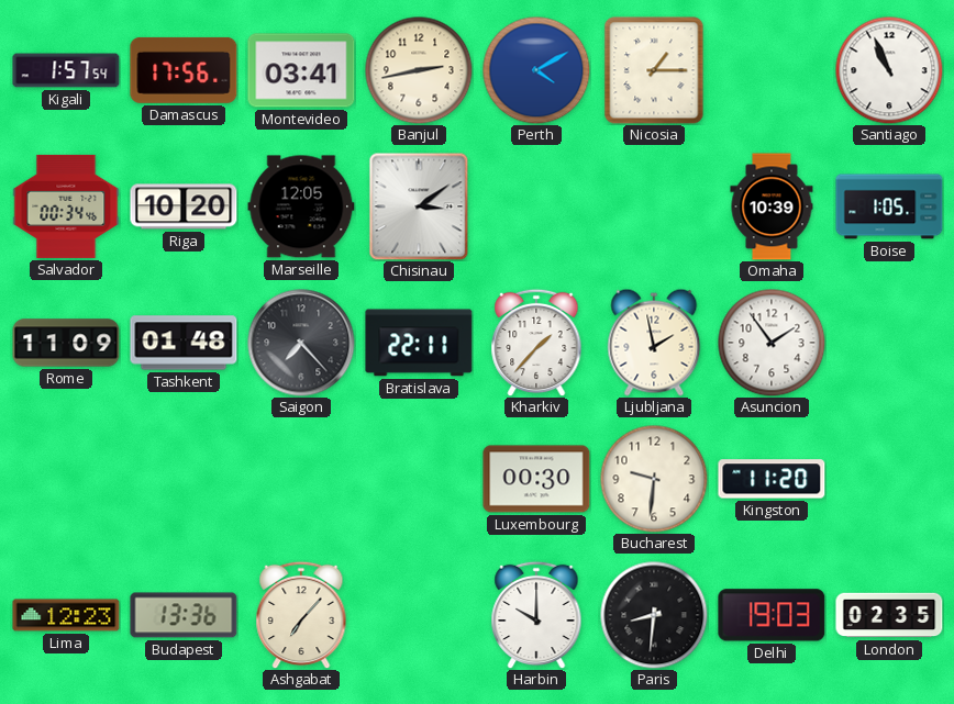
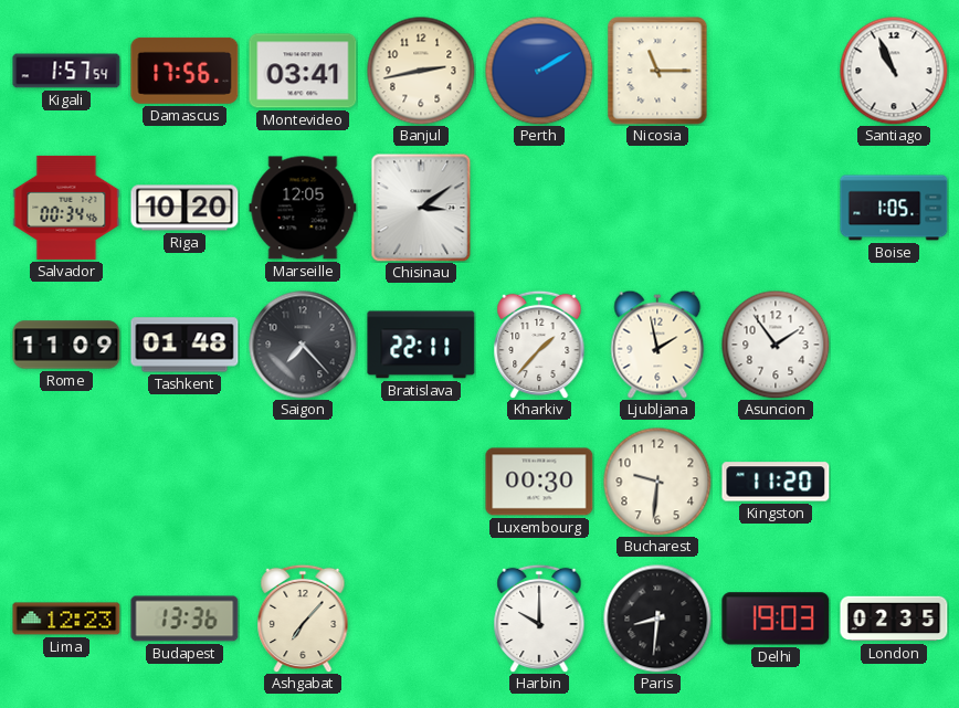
Perth: 4:10 -> 2:10 (539, 71)
Nicosia: 1:15 -> 11:15 (657, 71)
Omaha: 10:39 -> none (772, 206)
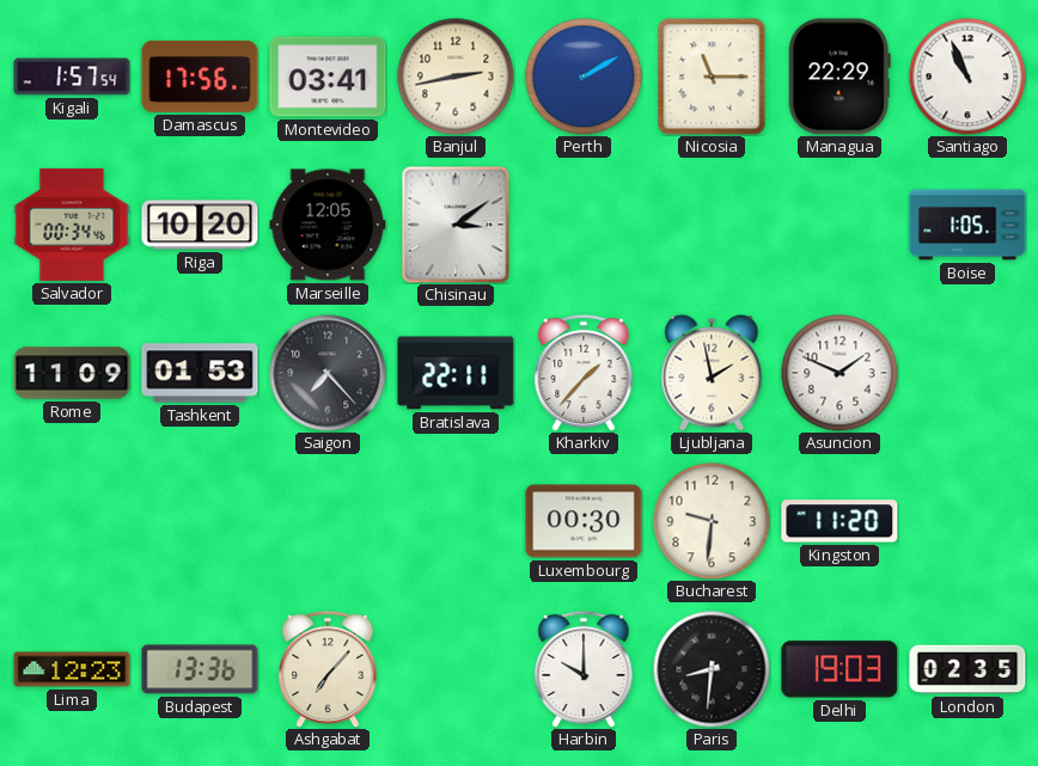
Managua: none -> 22:29 (839, 76)
Tashkent: 01:48 -> 01:53 (200, 373)
Asuncion: 1:54 -> 1:49 (839, 373)
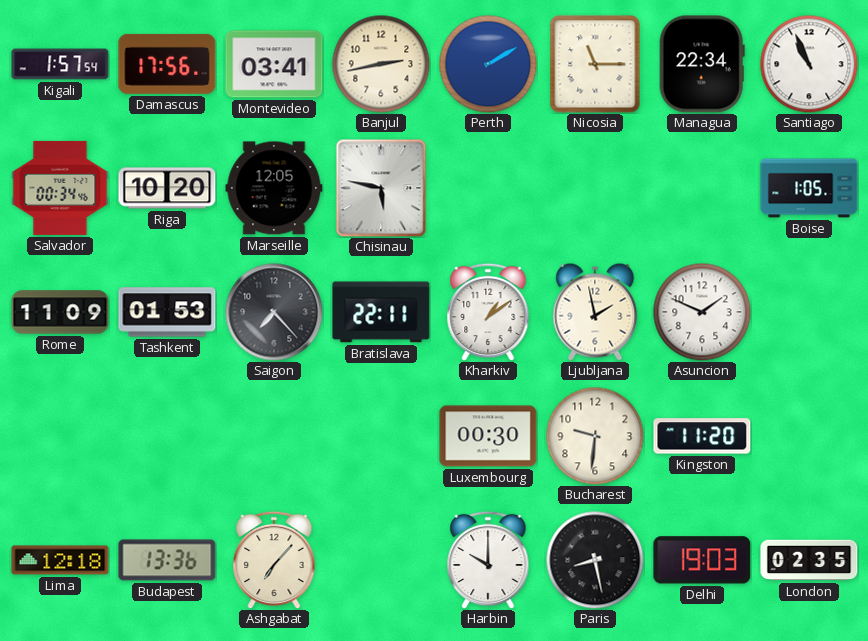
Managua: 22:29 -> 22:34 (702, 64)
Chisinau: 3:09 -> 5:47 (381, 188)
Kharkiv: 1:37 -> 1:09 (488, 312)
Lima: 12:23 -> 12:18 (60, 560)
Paris: 8:31 -> 8:28 (595, 560)
